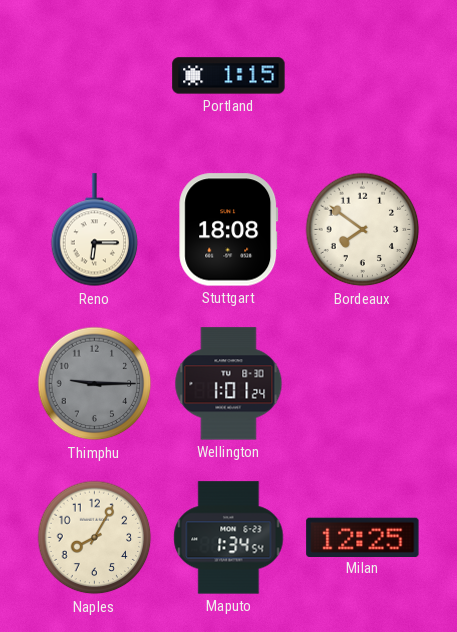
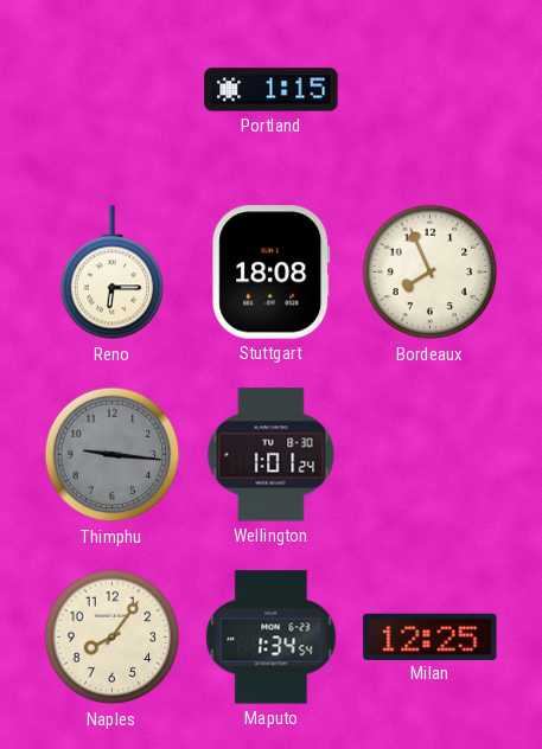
Bordeaux: 7:51 -> 7:56 (431, 273)
Thimphu: 9:15 -> 9:16 (113, 455)
Naples: 8:05 -> 8:06 (113, 638)
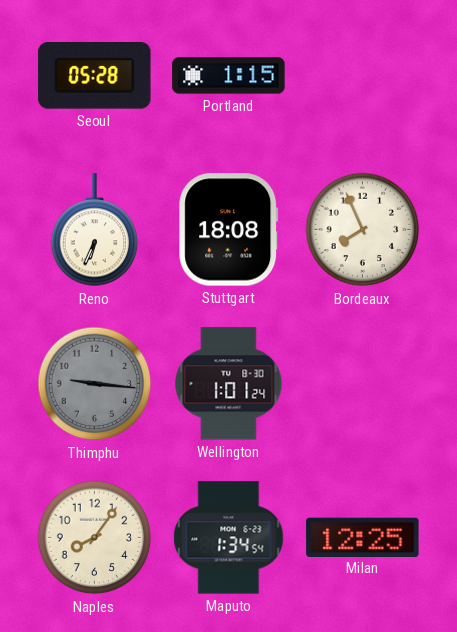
Seoul: none -> 05:28 (95, 76)
Reno: 6:15 -> 6:34 (95, 230)
